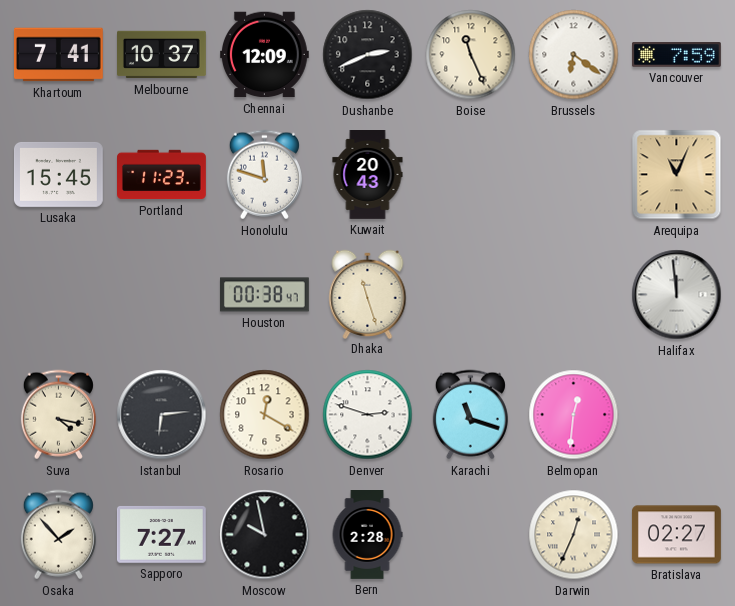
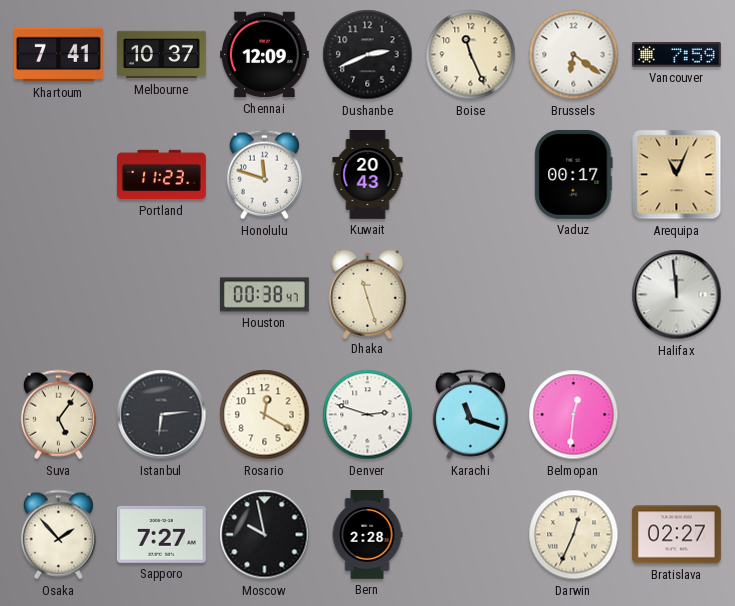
Lusaka: 15:45 -> none (58, 174)
Vaduz: none -> 00:17 (574, 174)
Suva: 4:17 -> 5:06 (58, 415)
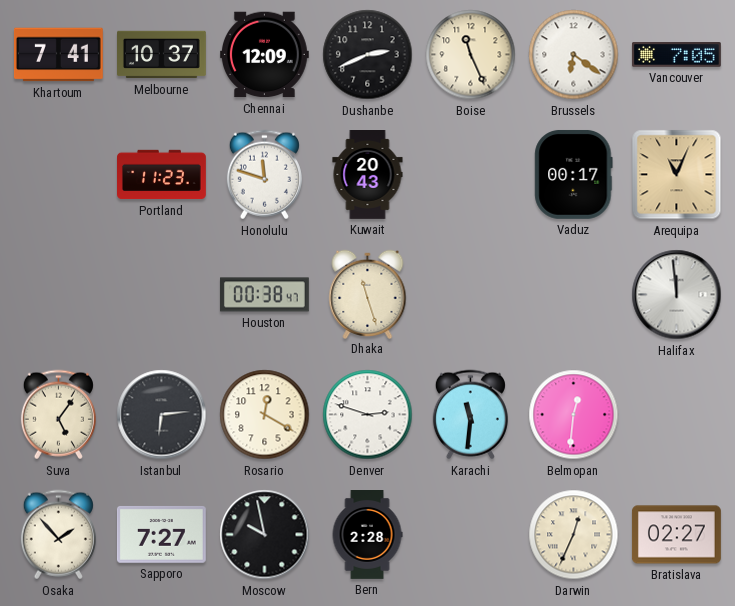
Vancouver: 7:59 -> 7:05 (676, 55)
Karachi: 11:18 -> 11:31 (470, 415)
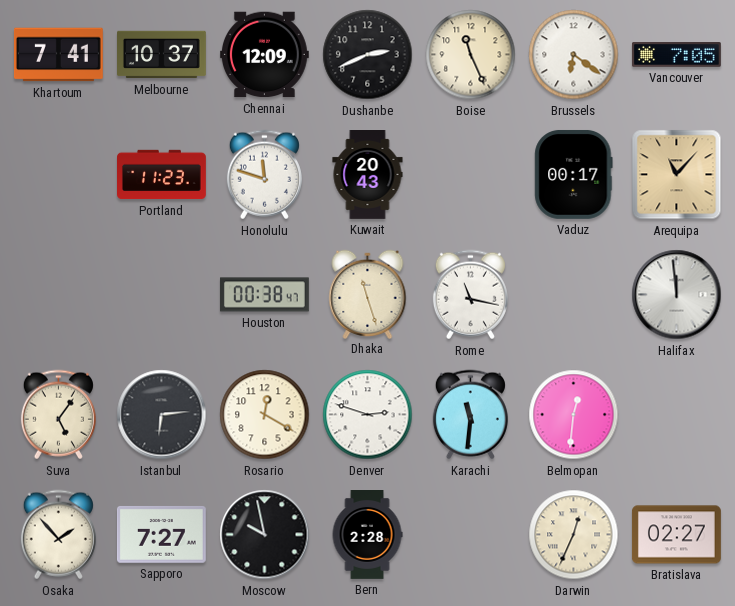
Arequipa: 11:04 -> 11:07 (677, 175)
Rome: none -> 11:17 (470, 295)
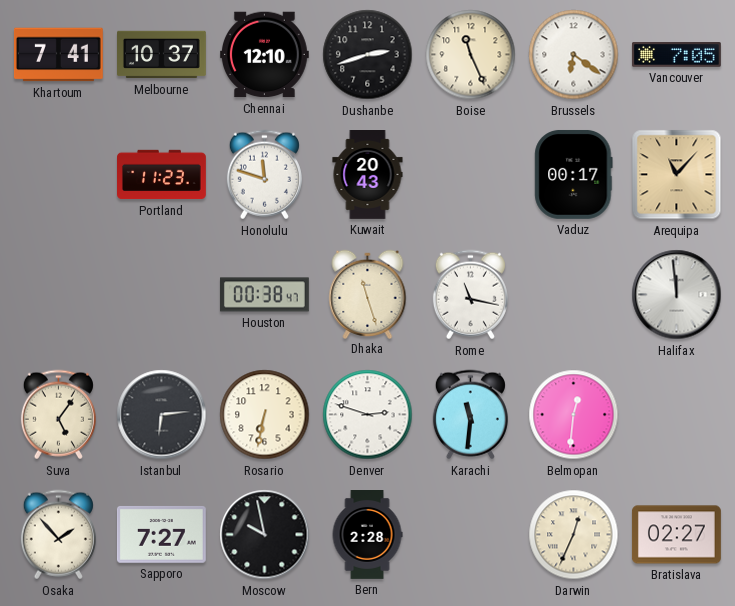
Chennai: 12:09 -> 12:10 (264, 55)
Dushanbe: 2:41 -> 2:42 (368, 55)
Rosario: 12:20 -> 6:32 (265, 415)
